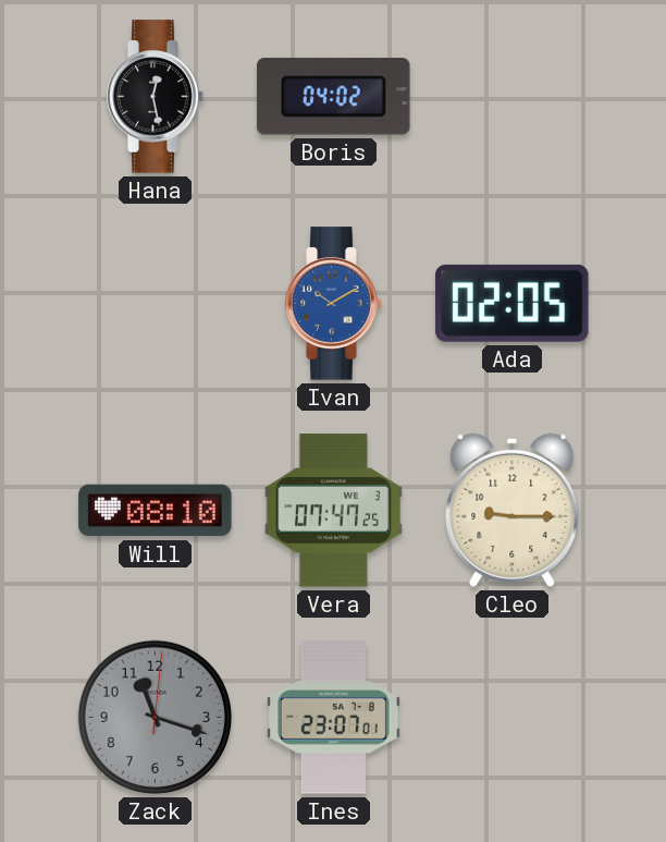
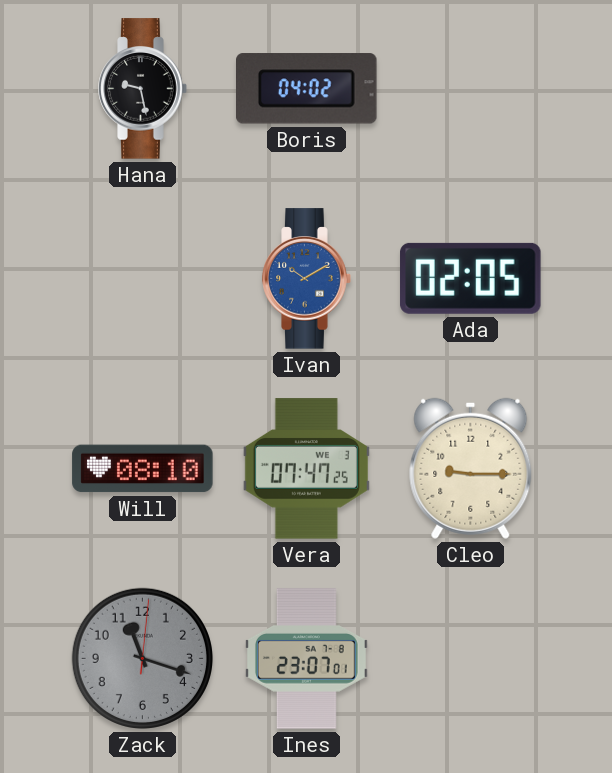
Hana: 12:28 -> 9:28 (143, 89)
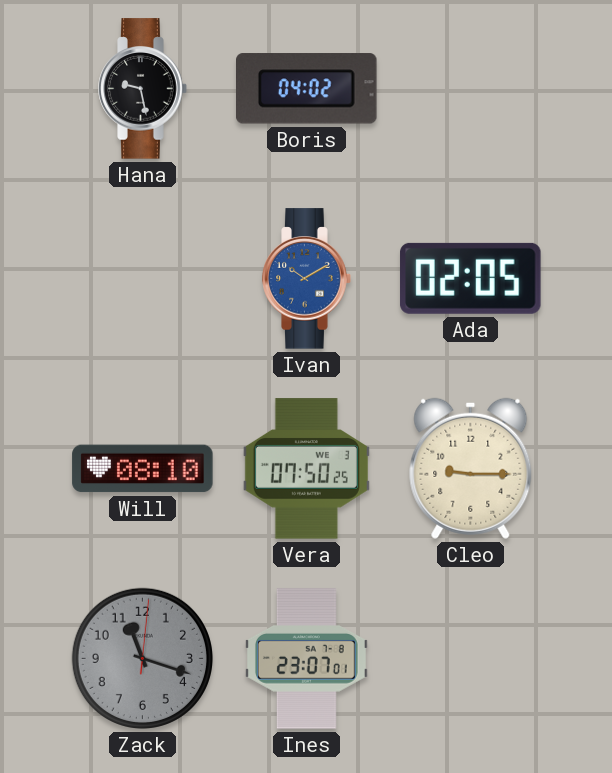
Vera: 07:47 -> 07:50 (306, 469)
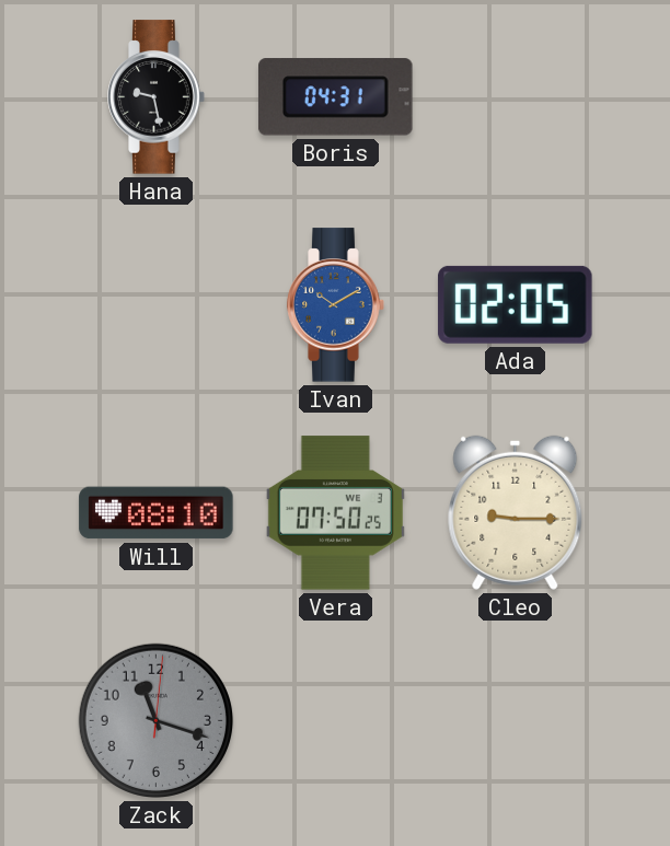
Boris: 04:02 -> 04:31 (336, 97)
Ines: 23:07 -> none (306, 659)
